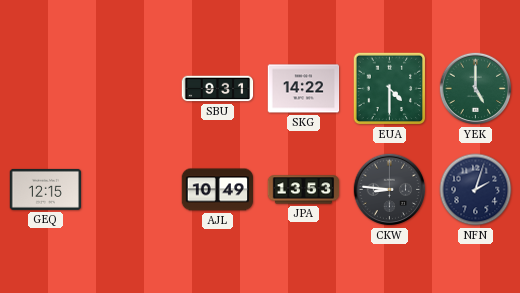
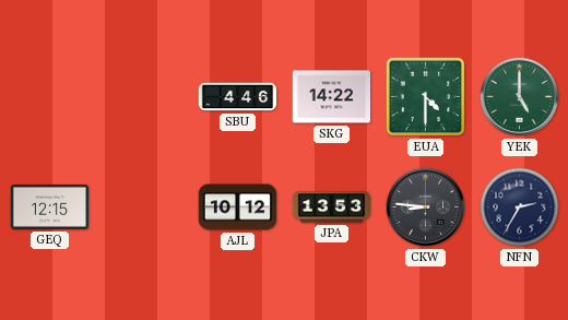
SBU: 9:31 -> 4:46 (238, 97)
AJL: 10:49 -> 10:12 (238, 208)
NFN: 2:03 -> 2:35 (520, 208)
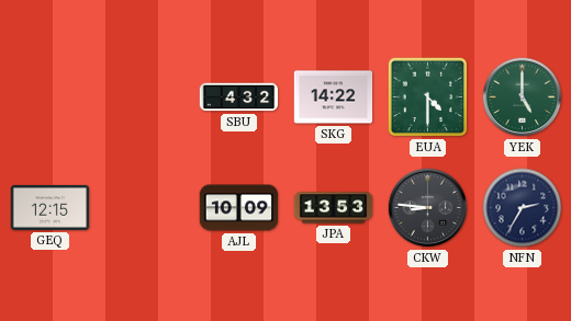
SBU: 4:46 -> 4:32 (239, 98)
AJL: 10:12 -> 10:09 (239, 208)
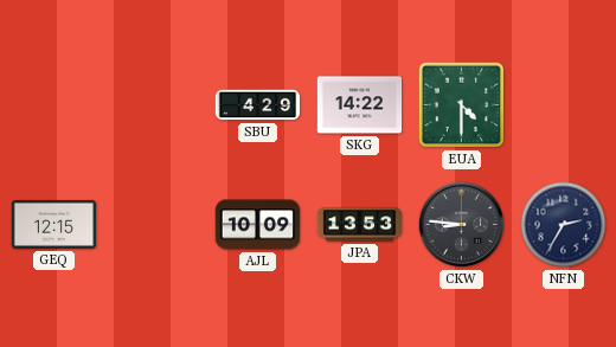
SBU: 4:32 -> 4:29 (258, 105)
YEK: 5:00 -> none (523, 98)
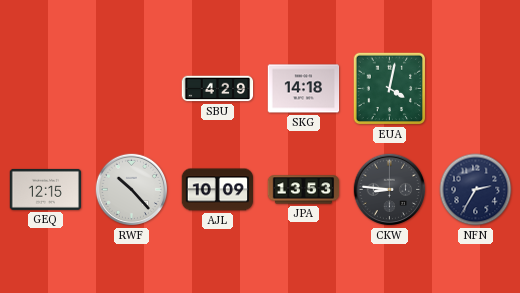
SKG: 14:22 -> 14:18 (304, 89)
EUA: 4:30 -> 4:02 (390, 89)
RWF: none -> 10:23 (132, 190)
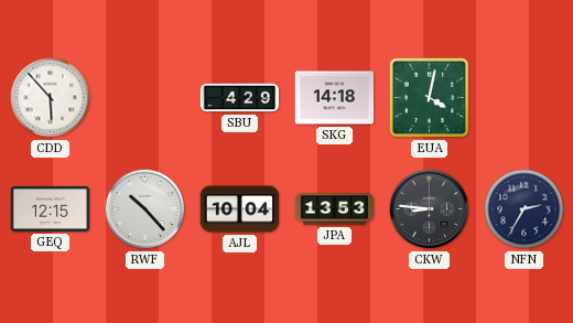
CDD: none -> 5:53 (51, 98)
AJL: 10:09 -> 10:04 (240, 209)
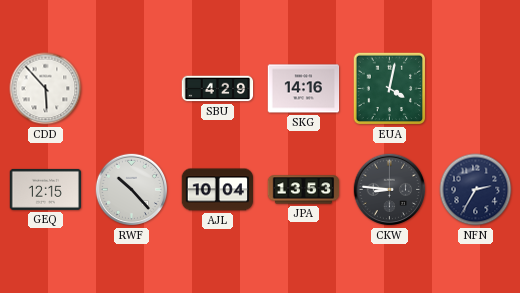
SKG: 14:18 -> 14:16 (304, 89)
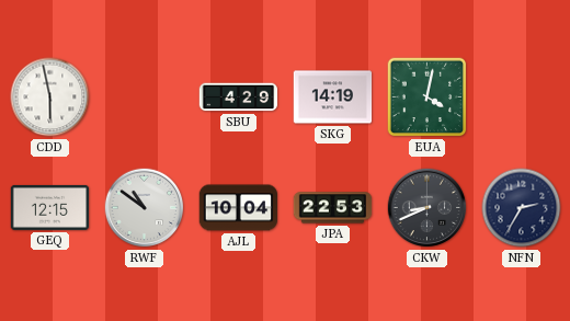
CDD: 5:53 -> 5:58 (50, 98)
SKG: 14:16 -> 14:19 (333, 98)
RWF: 10:23 -> 10:51 (145, 208)
JPA: 13:53 -> 22:53 (333, 208)
CKW: 8:46 -> 8:41 (428, 208)
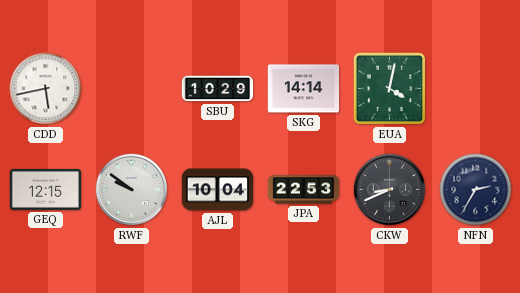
CDD: 5:58 -> 5:43 (46, 89)
SBU: 4:29 -> 10:29 (218, 89)
SKG: 14:19 -> 14:14 (304, 89)
RWF: 10:51 -> 9:51 (132, 190)
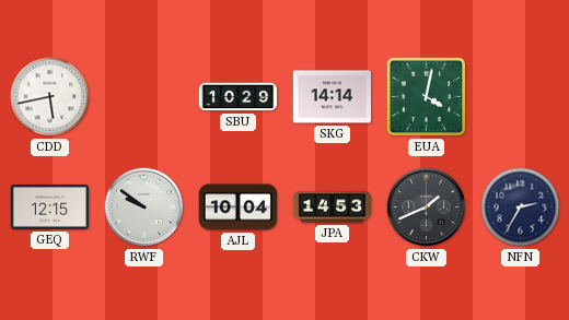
JPA: 22:53 -> 14:53 (333, 208)
CKW: 8:41 -> 1:41 (427, 208)
